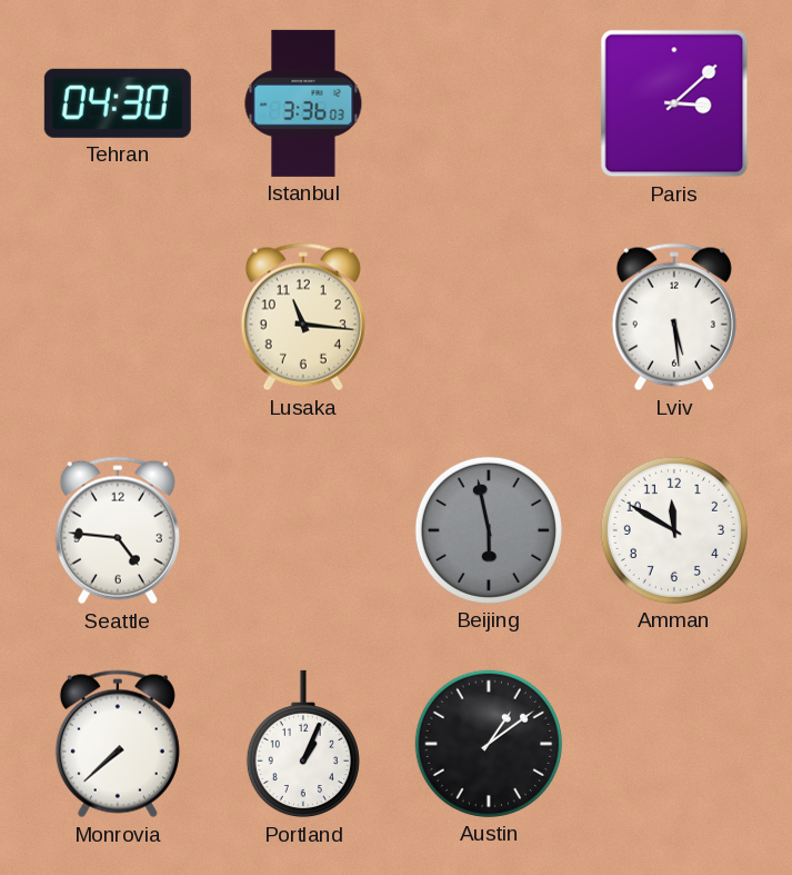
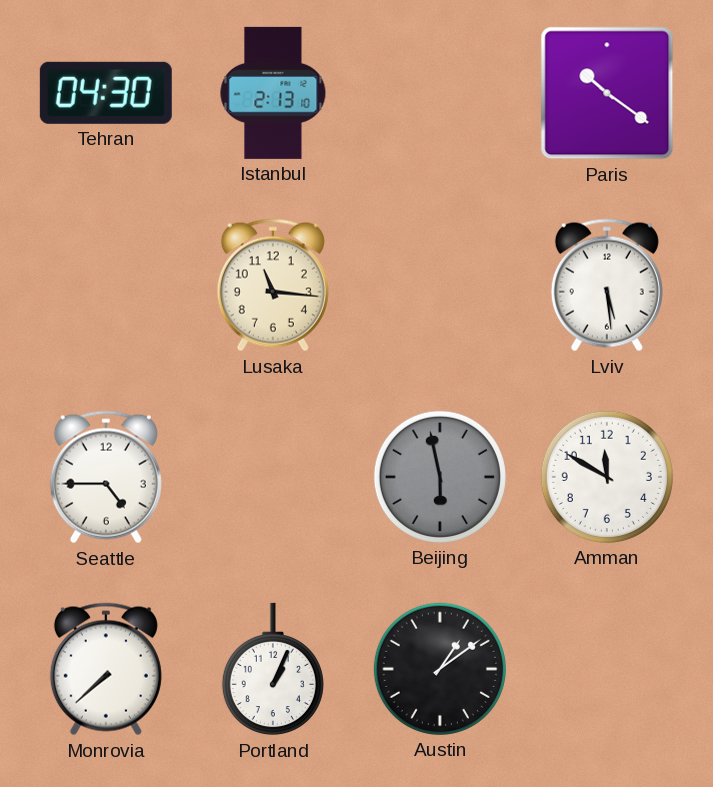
Istanbul: 3:36 -> 2:13 (273, 93)
Paris: 3:08 -> 10:21 (607, 93)
Seattle: 4:46 -> 4:45 (106, 477)
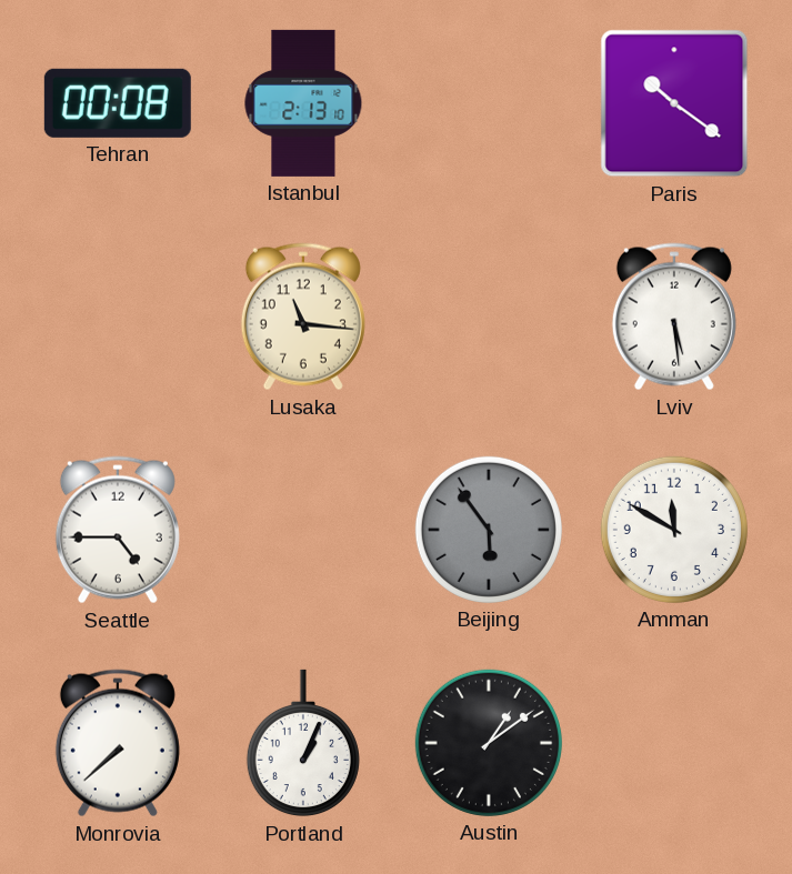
Tehran: 04:30 -> 00:08 (118, 103)
Beijing: 5:58 -> 5:54 (489, 530)
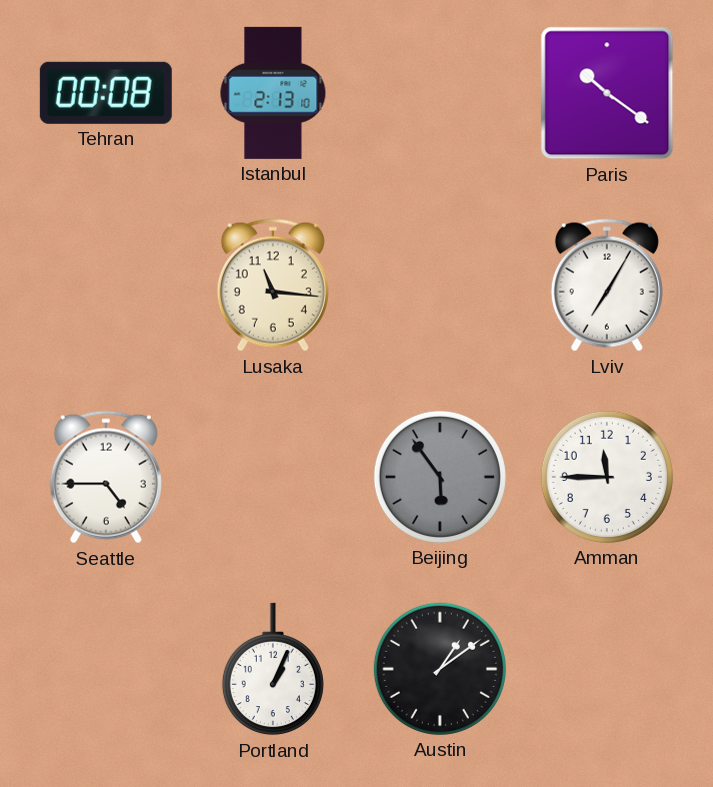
Lviv: 5:29 -> 7:05 (607, 285)
Amman: 11:50 -> 11:45 (607, 477)
Monrovia: 7:38 -> none (118, 743)
